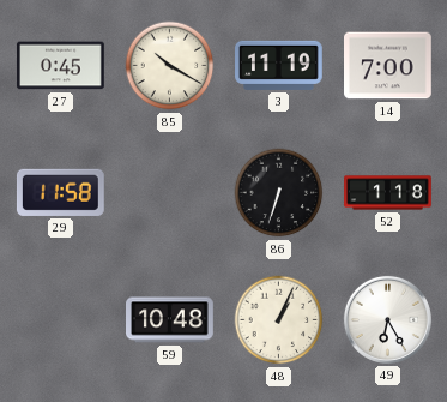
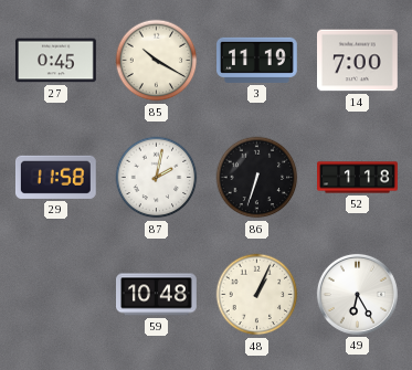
87: none -> 2:02 (157, 178)
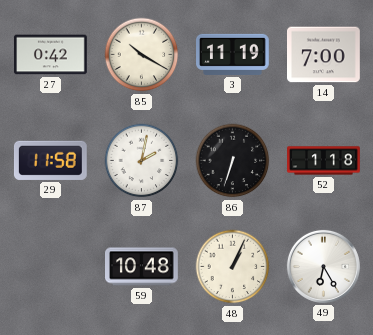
27: 0:45 -> 0:42 (51, 55)
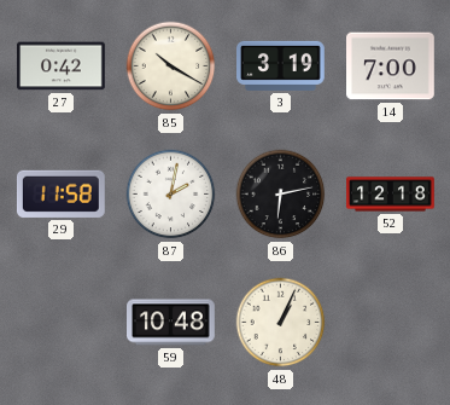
3: 11:19 -> 3:19 (281, 65)
86: 6:33 -> 6:13 (281, 195)
52: 1:18 -> 12:18 (391, 195)
49: 6:25 -> none (323, 266)
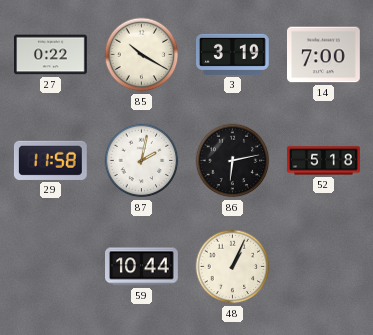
27: 0:42 -> 0:22 (51, 55)
52: 12:18 -> 5:18 (324, 161)
59: 10:48 -> 10:44 (142, 267)
